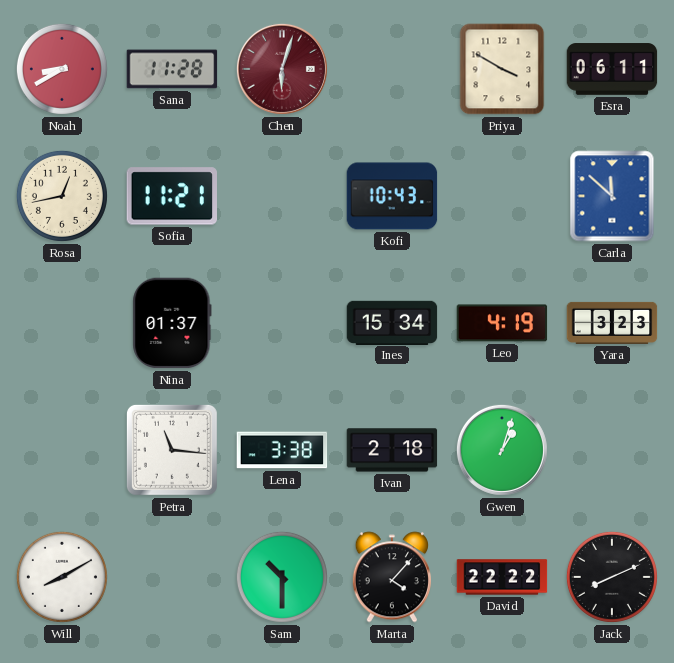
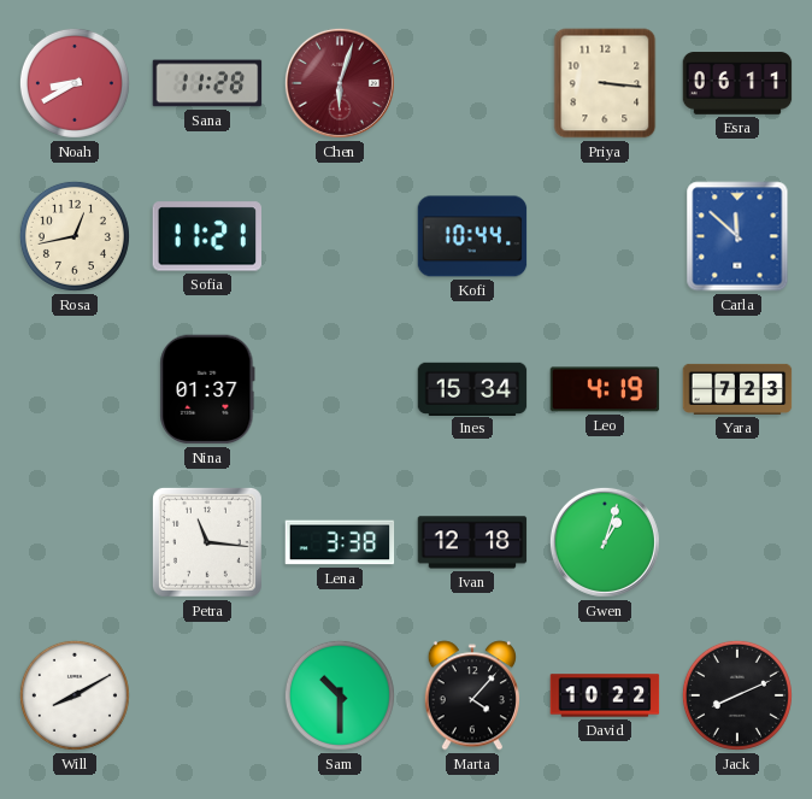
Priya: 3:50 -> 3:16 (605, 83)
Kofi: 10:43 -> 10:44 (472, 236)
Yara: 3:23 -> 7:23 (737, 389)
Ivan: 2:18 -> 12:18 (472, 542)
David: 22:22 -> 10:22 (605, 695)
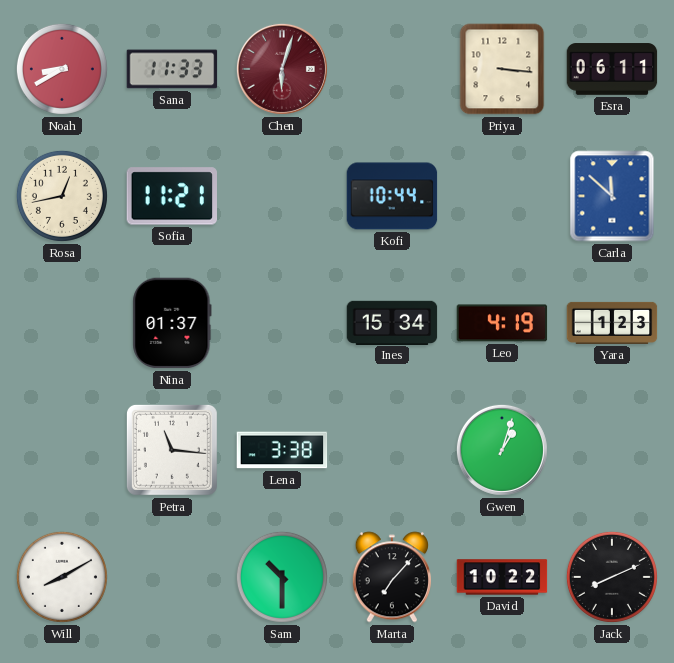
Sana: 11:28 -> 11:33 (172, 69)
Yara: 7:23 -> 1:23 (612, 323)
Ivan: 12:18 -> none (472, 542)
Marta: 4:07 -> 7:07 (391, 577)
